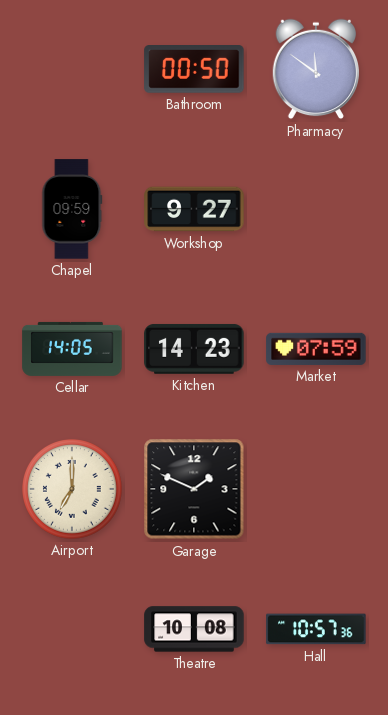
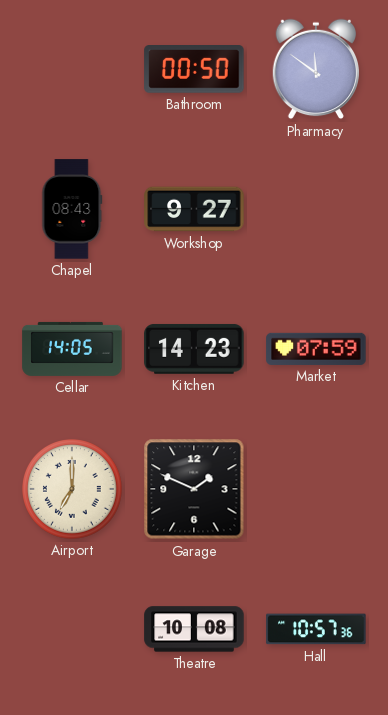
Chapel: 09:59 -> 08:43 (72, 209)
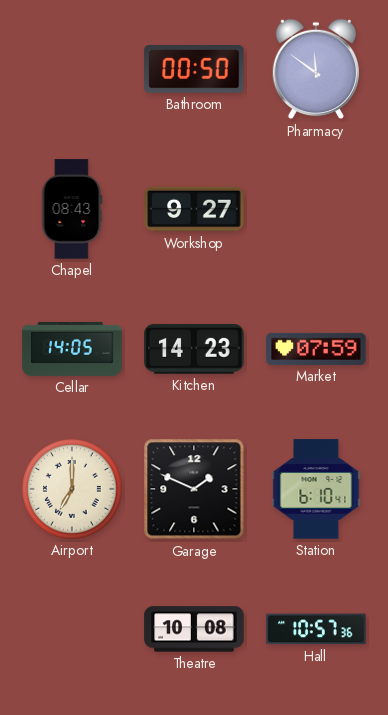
Station: none -> 6:10 (316, 489)
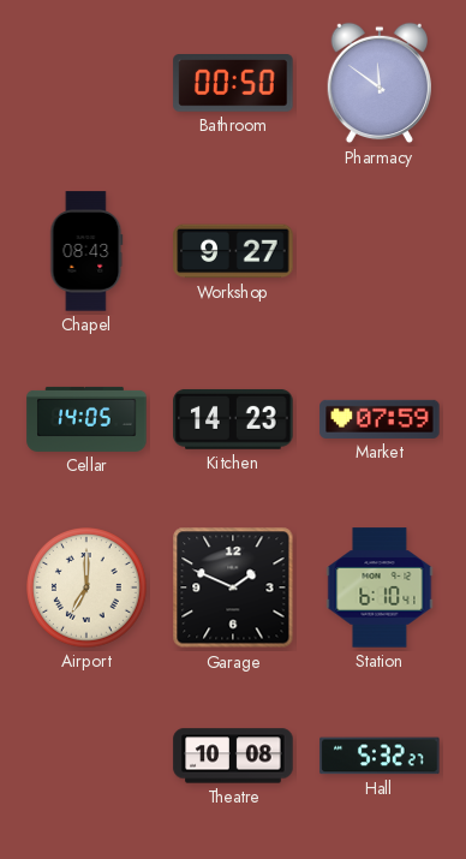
Hall: 10:57 -> 5:32 (380, 756)
